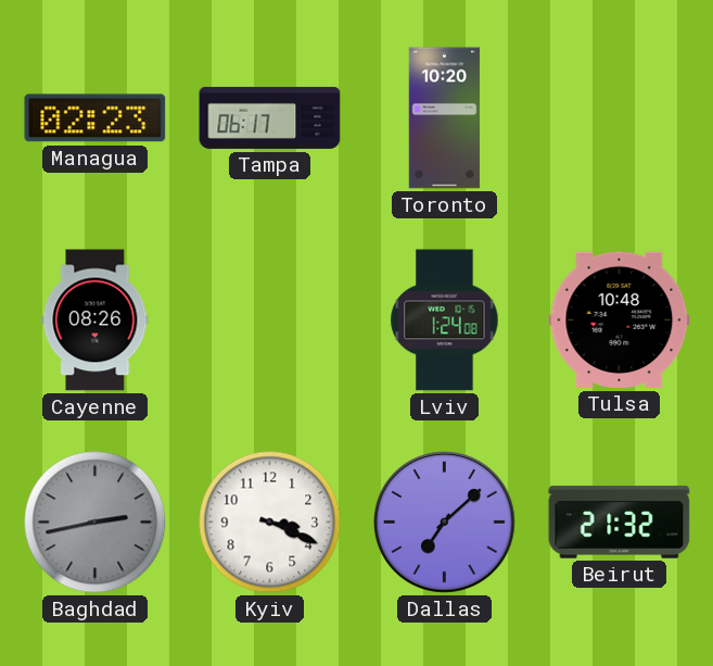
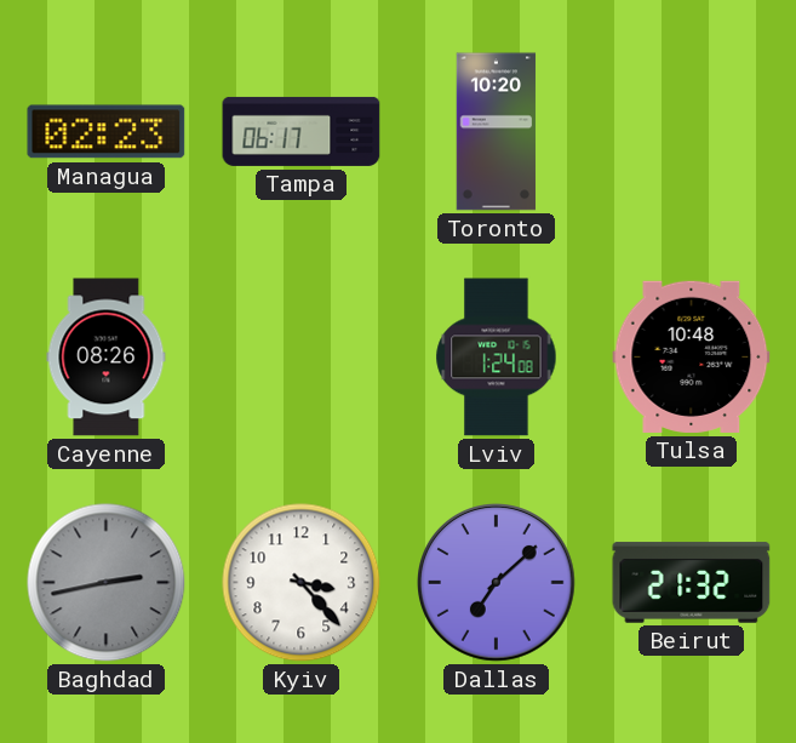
Kyiv: 3:19 -> 3:23 (302, 583)
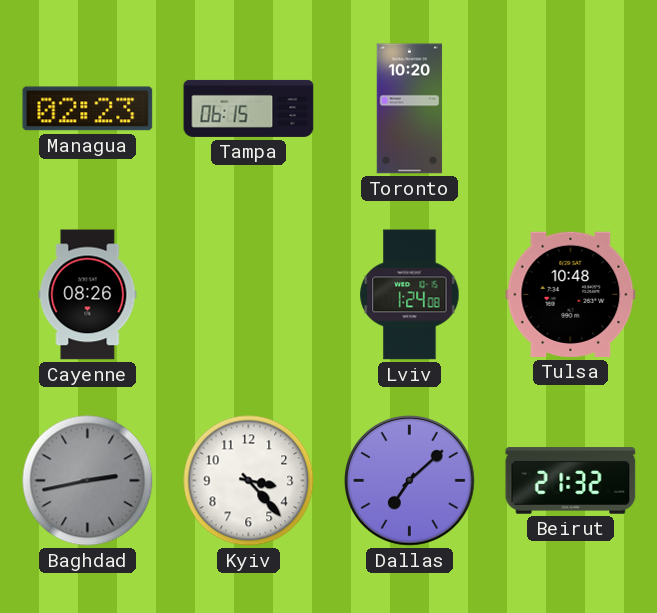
Tampa: 06:17 -> 06:15 (249, 108)
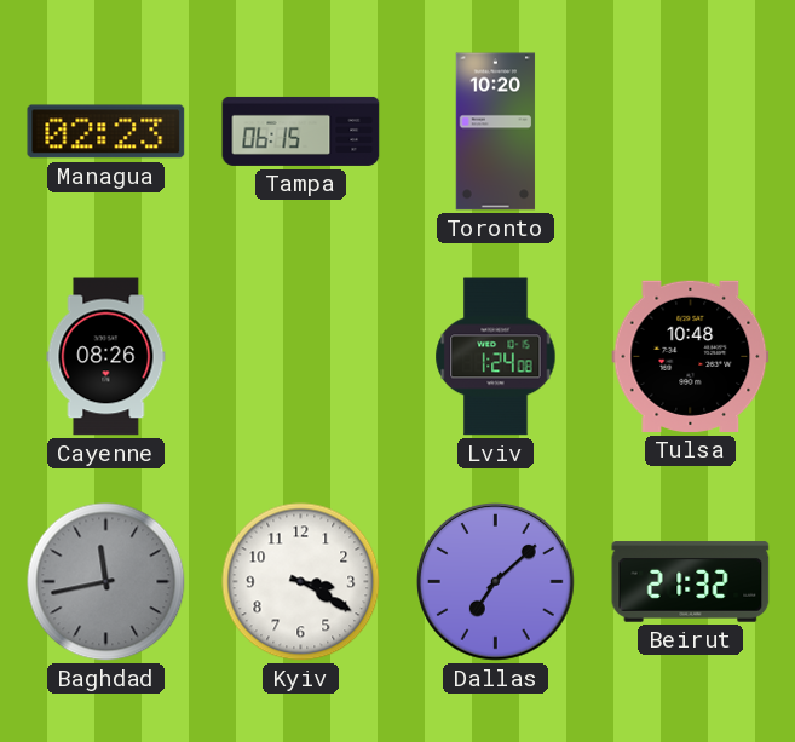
Baghdad: 2:43 -> 11:43 (106, 582)
Kyiv: 3:23 -> 3:20 (301, 582)
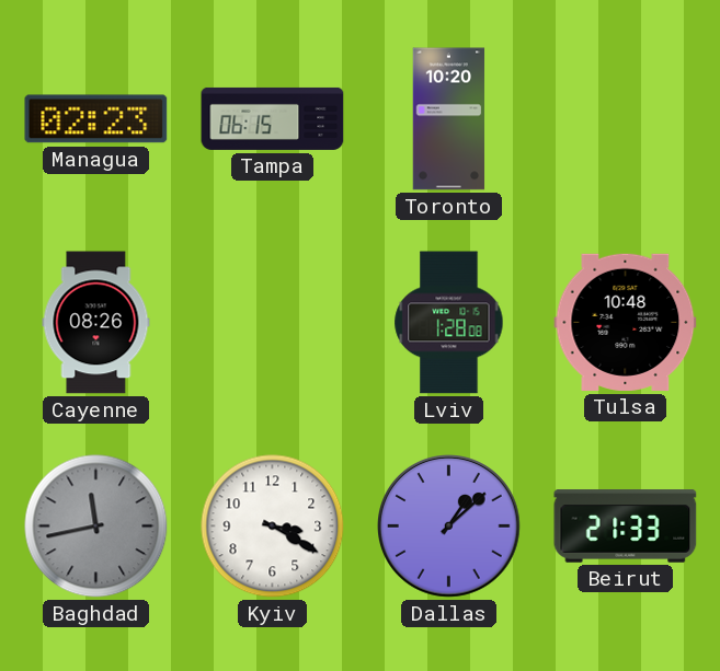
Lviv: 1:24 -> 1:28 (449, 323)
Dallas: 7:08 -> 1:08 (449, 527)
Beirut: 21:32 -> 21:33 (626, 527)
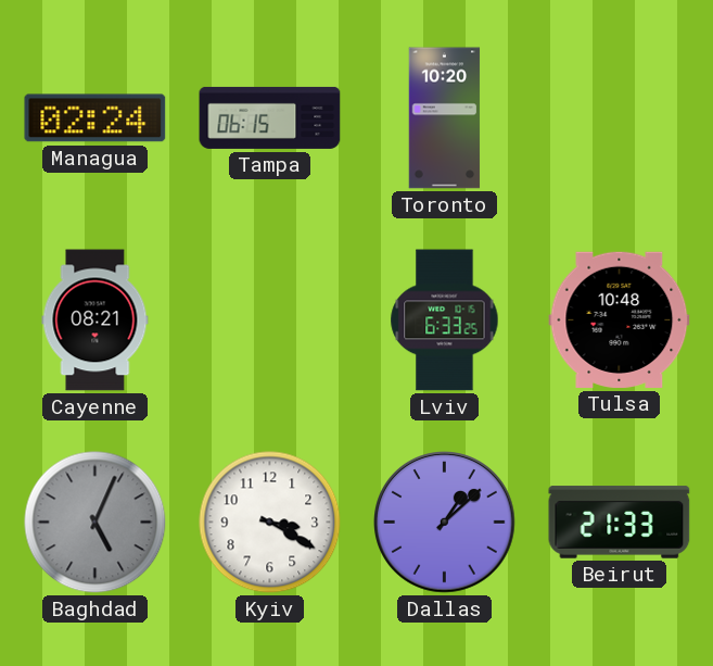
Managua: 02:23 -> 02:24 (96, 118)
Cayenne: 08:26 -> 08:21 (96, 321)
Lviv: 1:28 -> 6:33 (445, 321)
Baghdad: 11:43 -> 5:04 (96, 523)
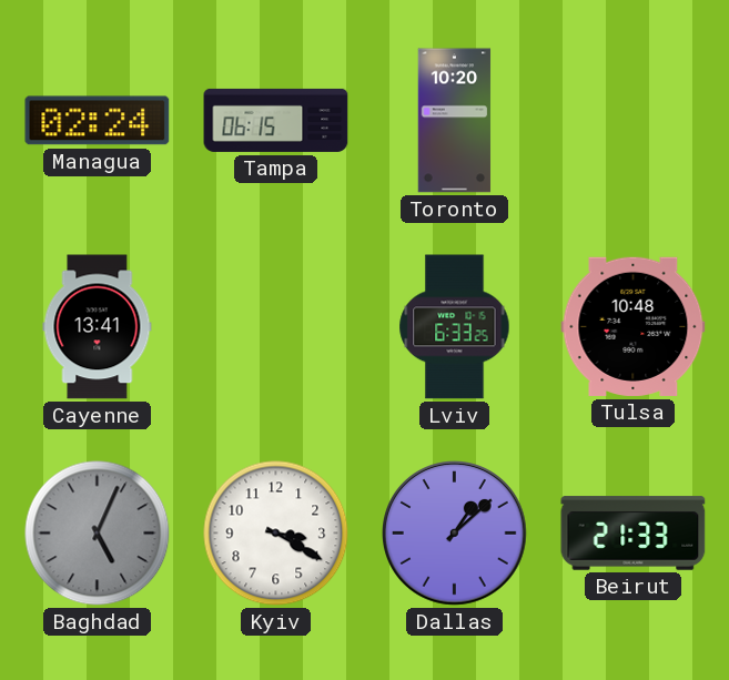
Cayenne: 08:21 -> 13:41 (98, 327)
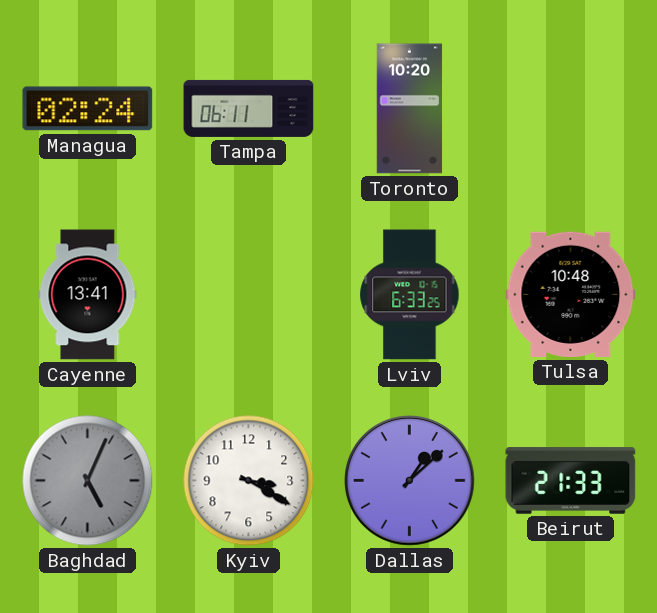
Tampa: 06:15 -> 06:11 (249, 108)
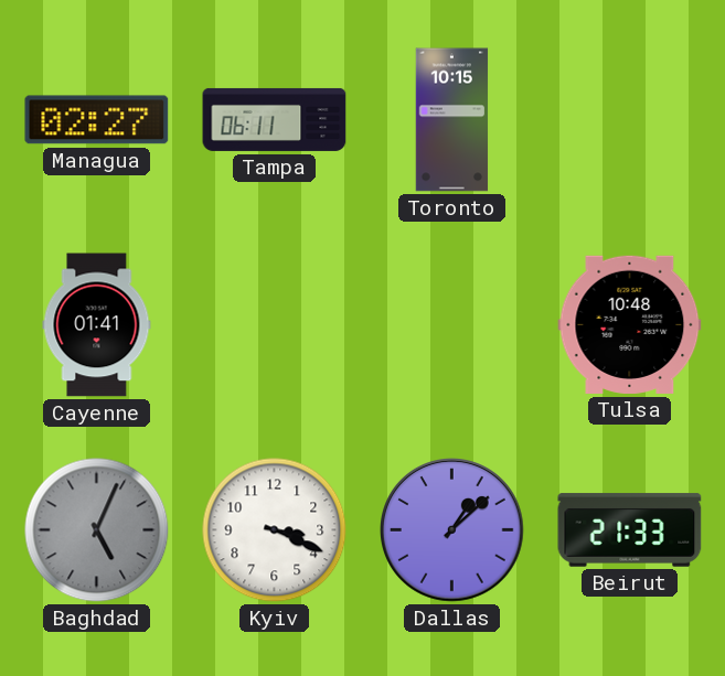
Managua: 02:24 -> 02:27 (97, 120)
Toronto: 10:20 -> 10:15 (452, 120)
Cayenne: 13:41 -> 01:41 (97, 325)
Lviv: 6:33 -> none (410, 295)
Kyiv: 3:20 -> 3:19 (275, 530)
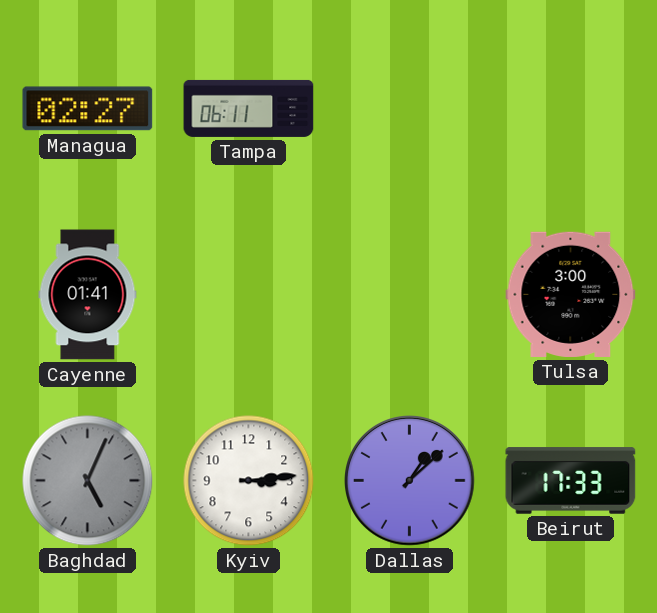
Toronto: 10:15 -> none (452, 120)
Tulsa: 10:48 -> 3:00 (571, 294)
Kyiv: 3:19 -> 3:14 (249, 481)
Beirut: 21:33 -> 17:33 (571, 481)
